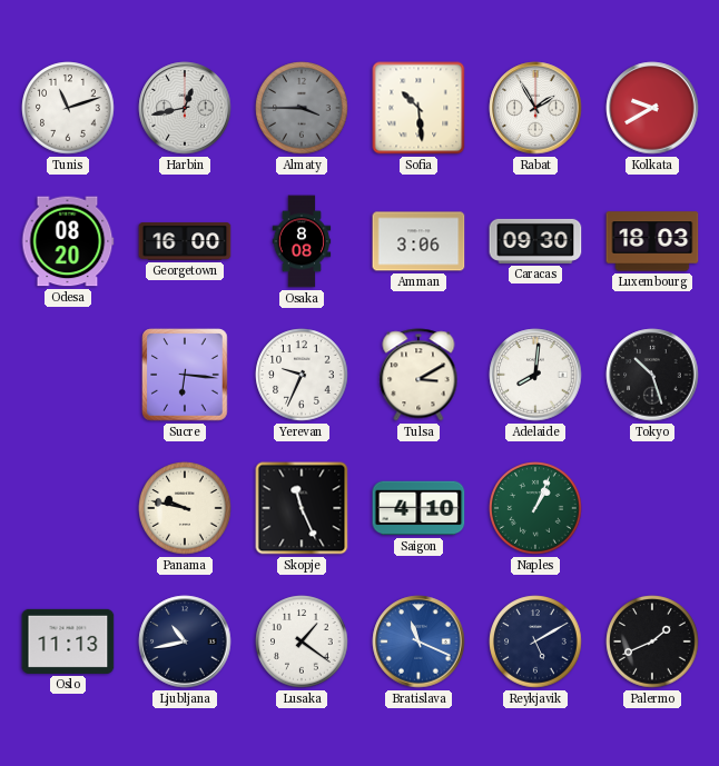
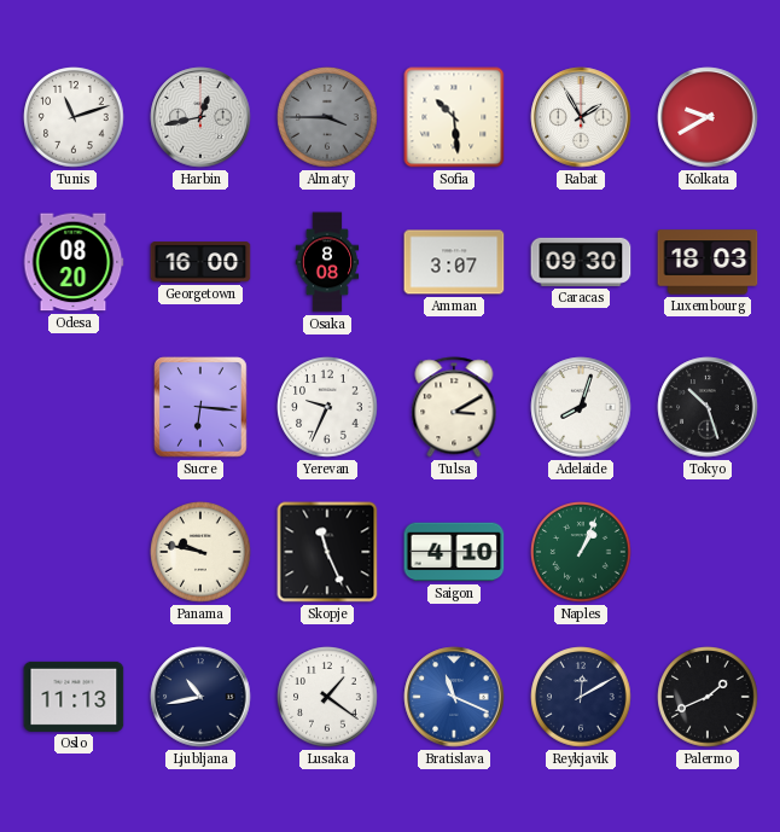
Amman: 3:06 -> 3:07 (454, 262)
Adelaide: 8:01 -> 8:03 (581, 407)
Reykjavik: 5:10 -> 12:10 (581, 697)
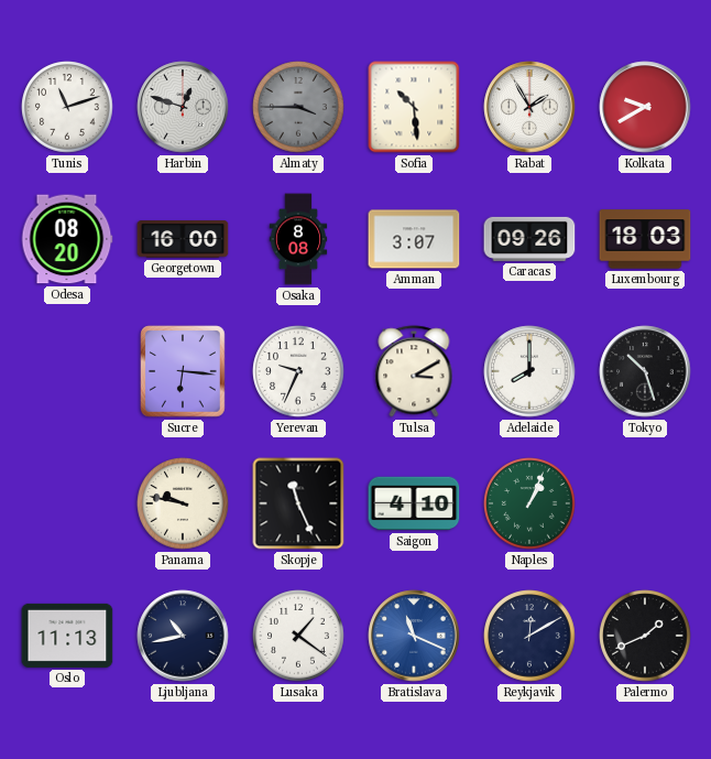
Harbin: 12:43 -> 12:48 (183, 107)
Caracas: 09:30 -> 09:26 (529, 239)
Adelaide: 8:03 -> 8:00 (529, 371)
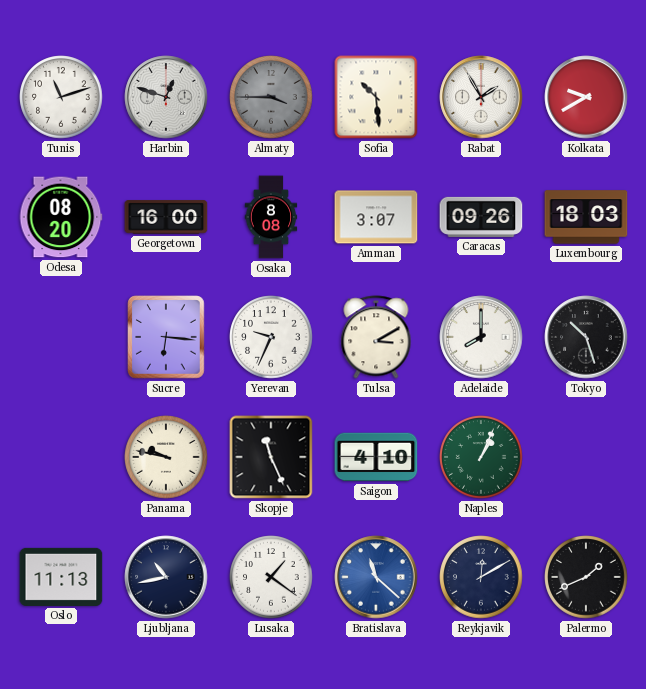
Bratislava: 11:19 -> 11:22 (376, 577)
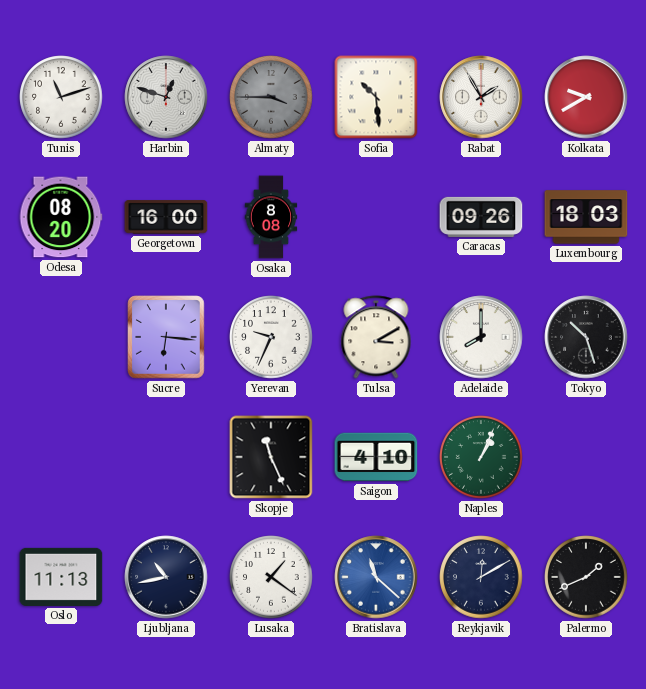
Amman: 3:07 -> none (376, 217)
Panama: 9:47 -> none (166, 457)
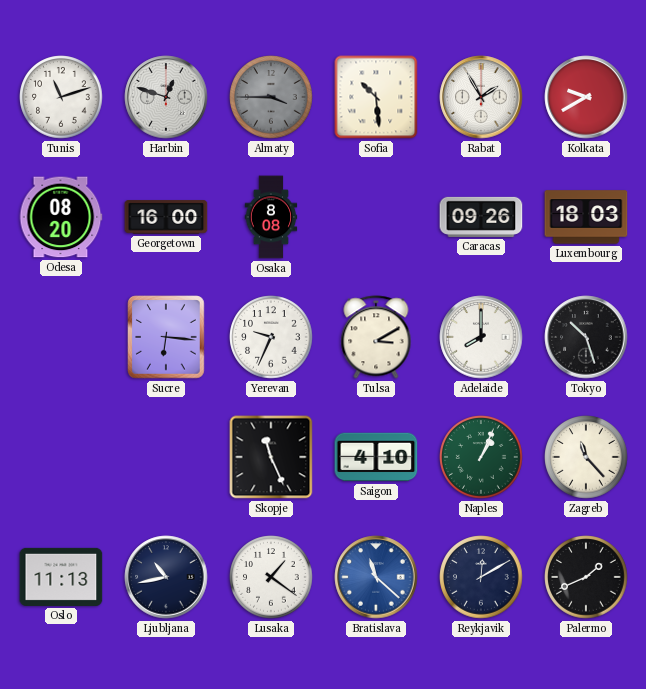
Zagreb: none -> 11:23 (586, 457)
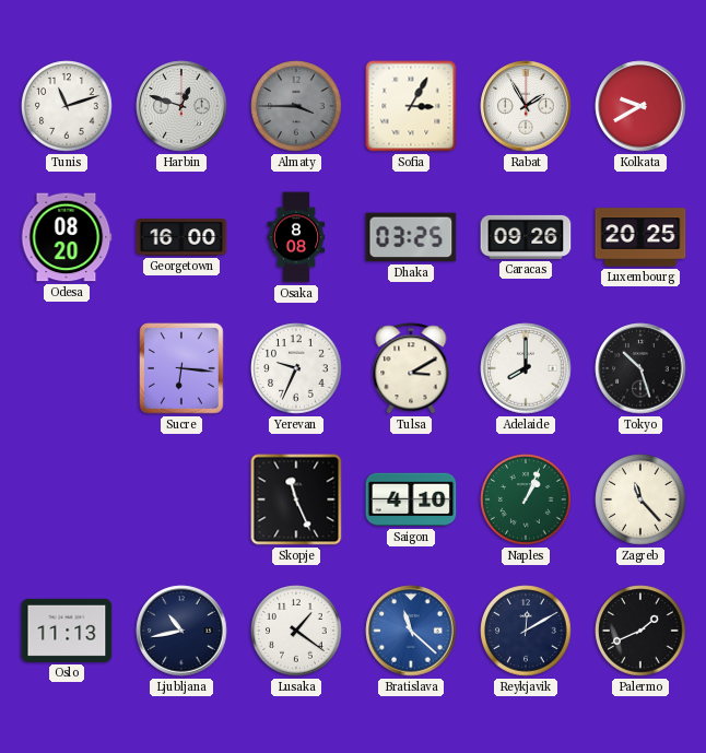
Sofia: 10:29 -> 3:05 (411, 106)
Dhaka: none -> 03:25 (411, 237)
Luxembourg: 18:03 -> 20:25 (640, 237)
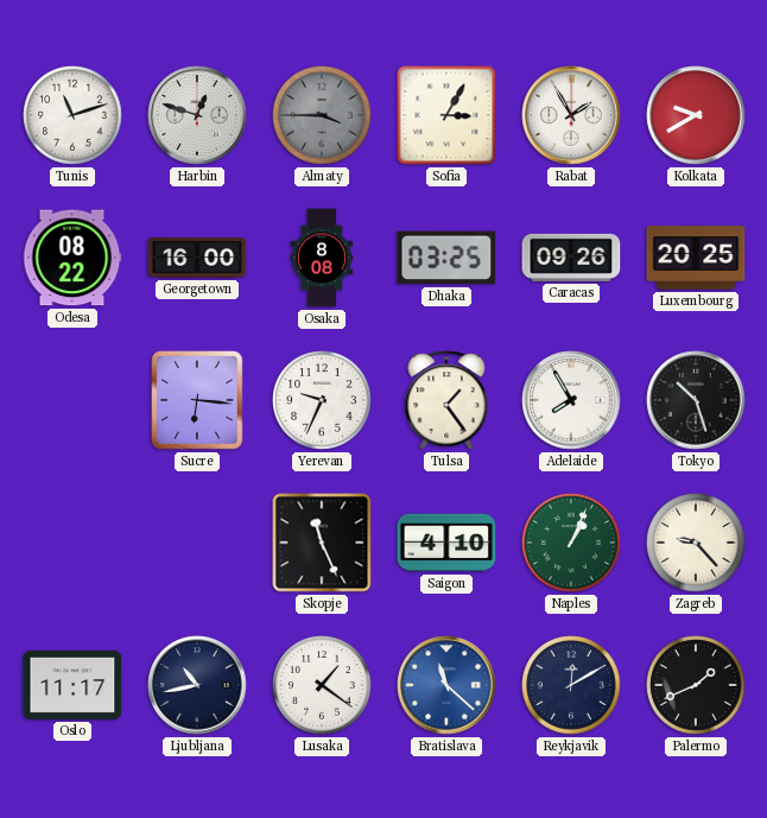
Odesa: 08:20 -> 08:22 (72, 258)
Tulsa: 3:10 -> 1:24 (446, 400)
Adelaide: 8:00 -> 7:55 (571, 400)
Zagreb: 11:23 -> 9:23 (696, 543)
Oslo: 11:13 -> 11:17 (72, 685)
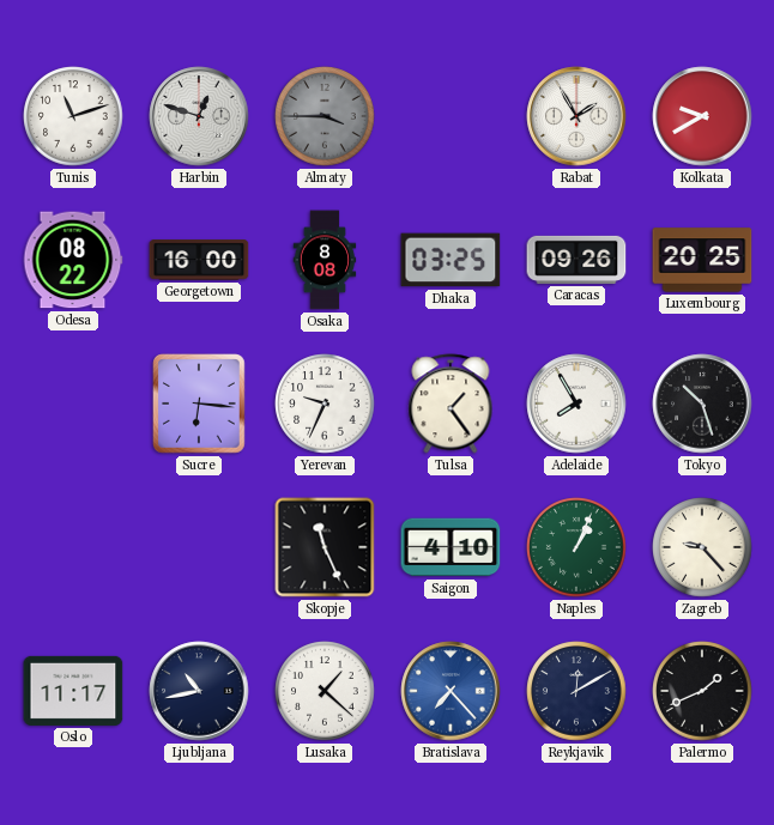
Sofia: 3:05 -> none (446, 115)
Lusaka: 1:21 -> 1:22 (325, 691)
Bratislava: 11:22 -> 7:23 (451, 691)
